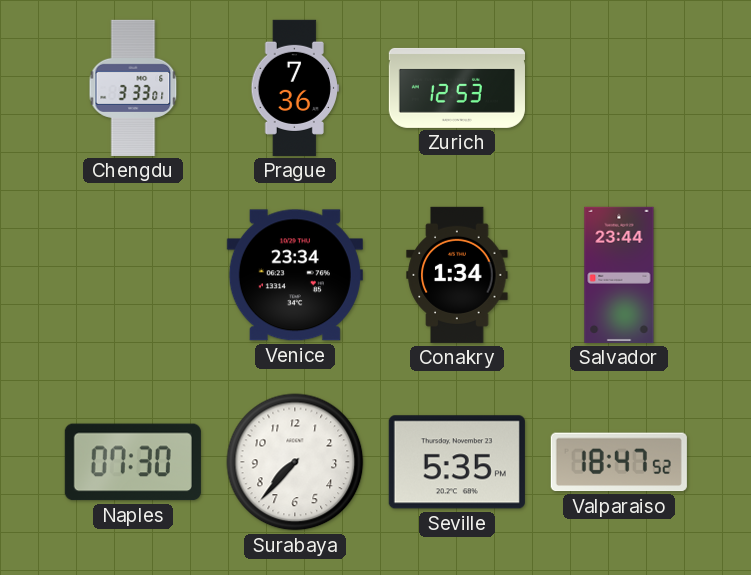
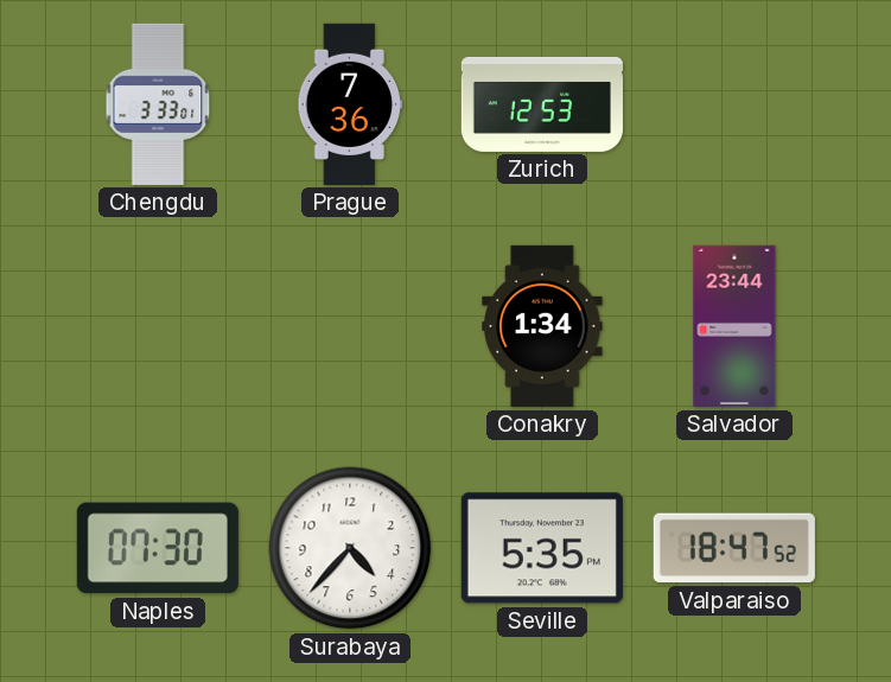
Venice: 23:34 -> none (295, 275)
Surabaya: 7:37 -> 4:37 (350, 548)
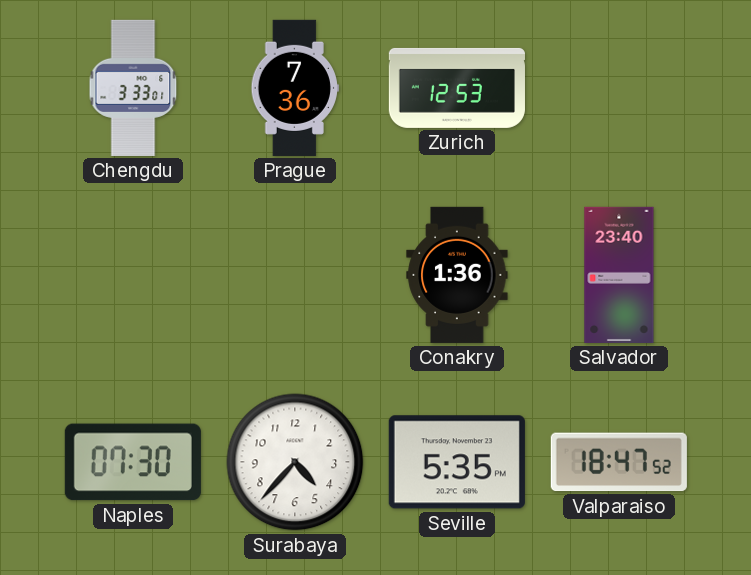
Conakry: 1:34 -> 1:36 (457, 275)
Salvador: 23:44 -> 23:40 (619, 275)
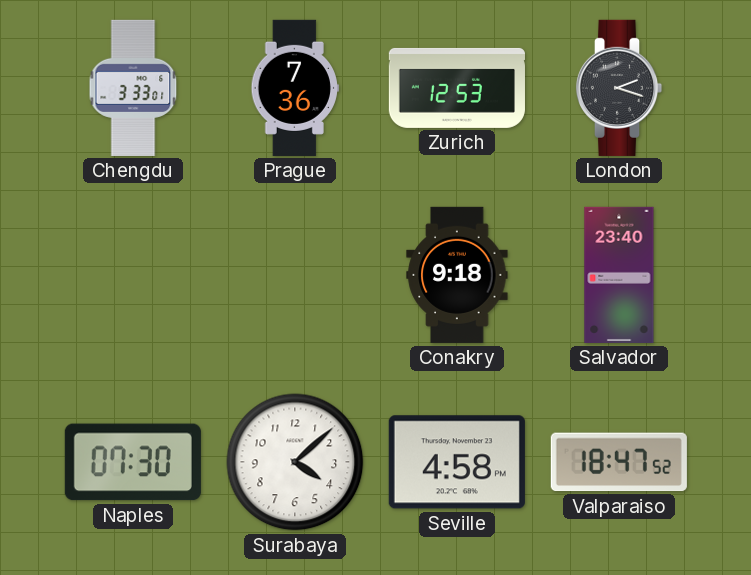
London: none -> 2:18 (619, 88)
Conakry: 1:36 -> 9:18 (457, 275)
Surabaya: 4:37 -> 4:08 (295, 462)
Seville: 5:35 -> 4:58 (457, 462)
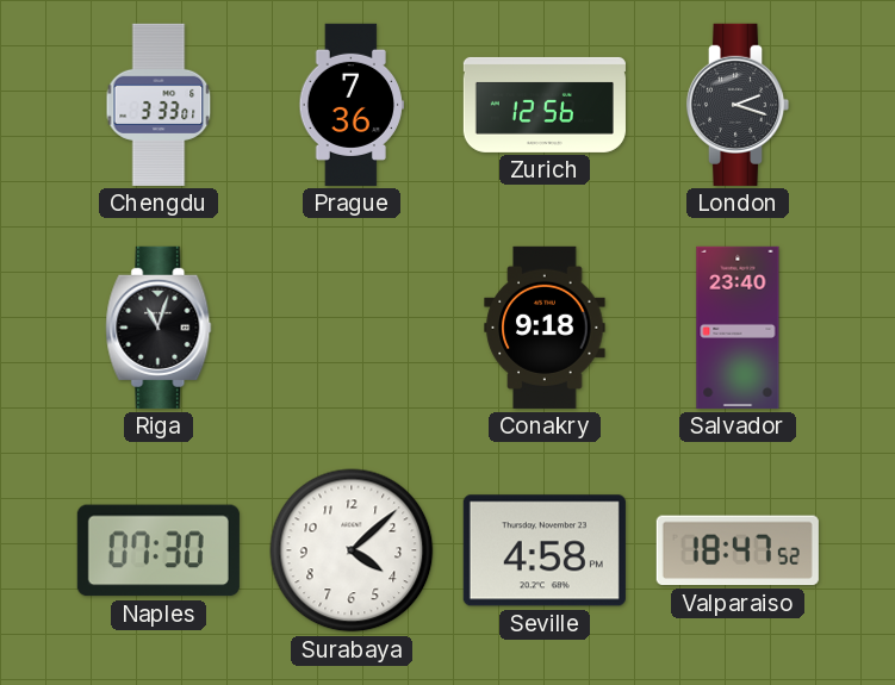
Zurich: 12:53 -> 12:56 (545, 105)
Riga: none -> 11:03 (159, 328)
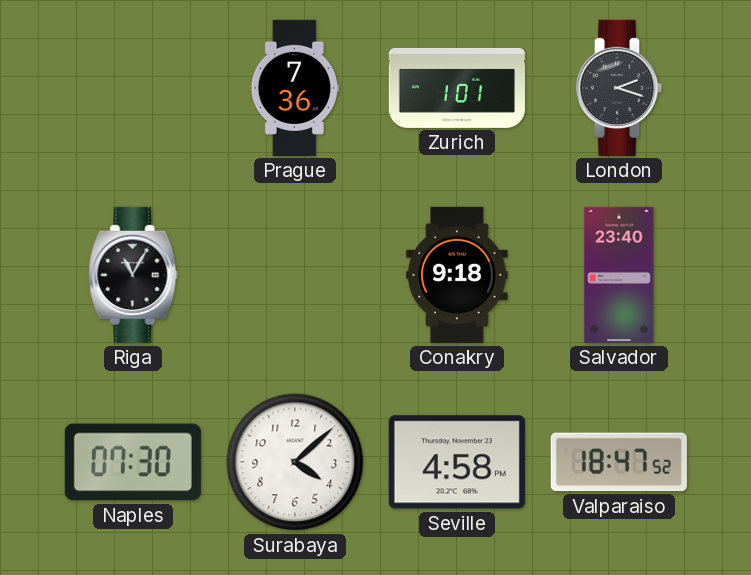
Chengdu: 3:33 -> none (159, 105)
Zurich: 12:56 -> 1:01 (457, 88)
Riga: 11:03 -> 11:05 (133, 275)
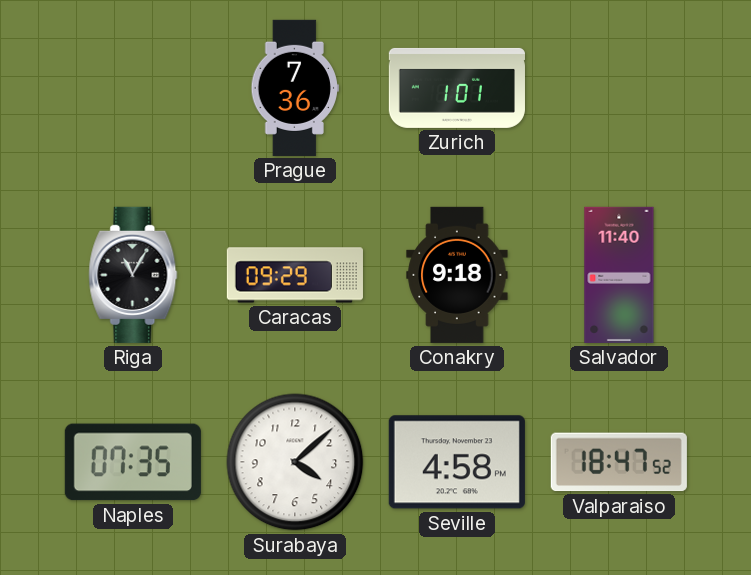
London: 2:18 -> none (619, 88)
Caracas: none -> 09:29 (295, 275)
Salvador: 23:40 -> 11:40 (619, 275)
Naples: 07:30 -> 07:35 (133, 462)
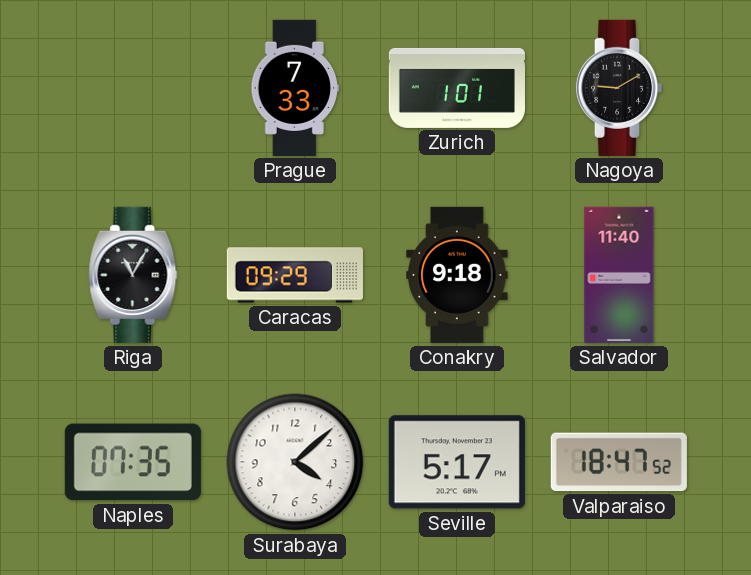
Prague: 7:36 -> 7:33 (294, 88)
Nagoya: none -> 9:10 (619, 88)
Seville: 4:58 -> 5:17 (457, 462)
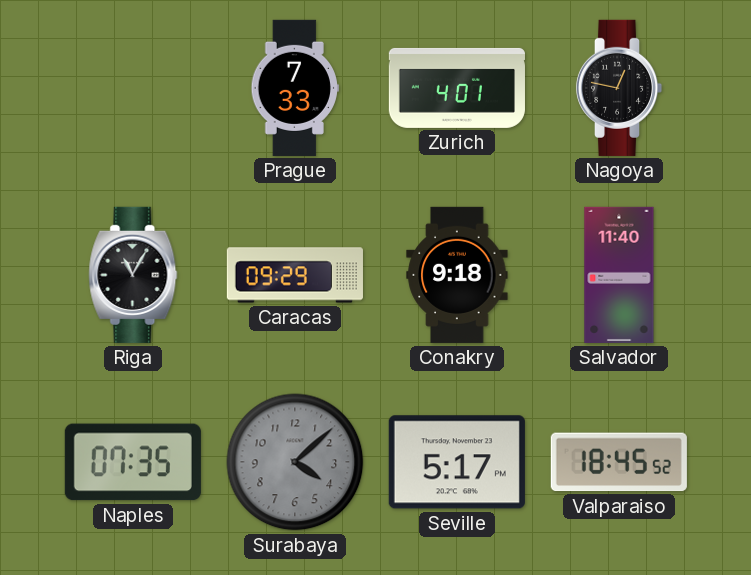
Zurich: 1:01 -> 4:01 (457, 88)
Nagoya: 9:10 -> 12:47 (619, 88)
Surabaya dial: white -> grey (295, 462)
Valparaiso: 18:47 -> 18:45 (619, 462)
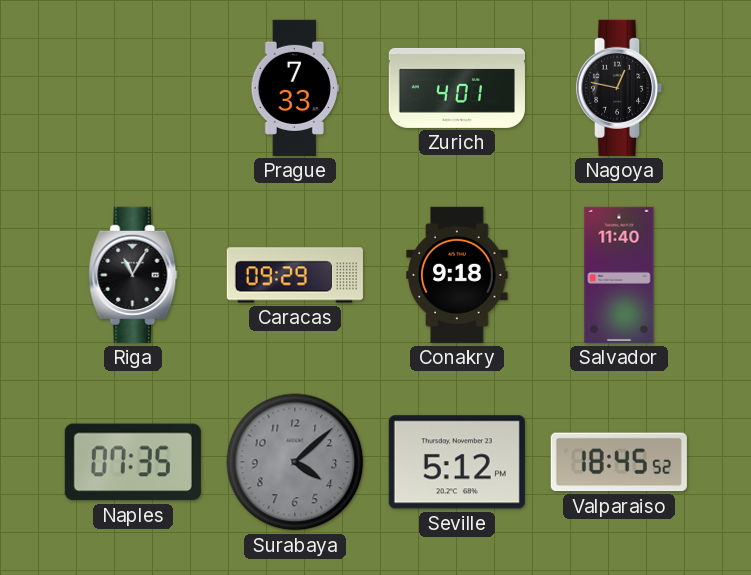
Seville: 5:17 -> 5:12 (457, 462)
